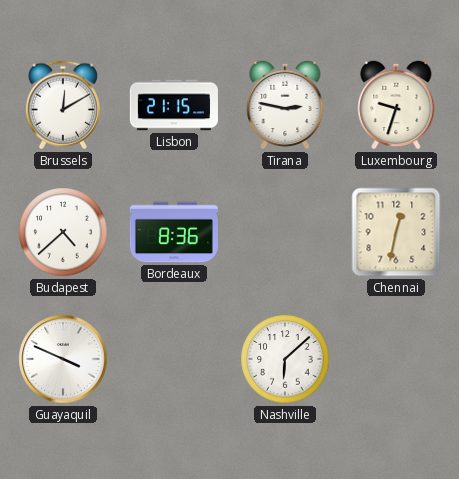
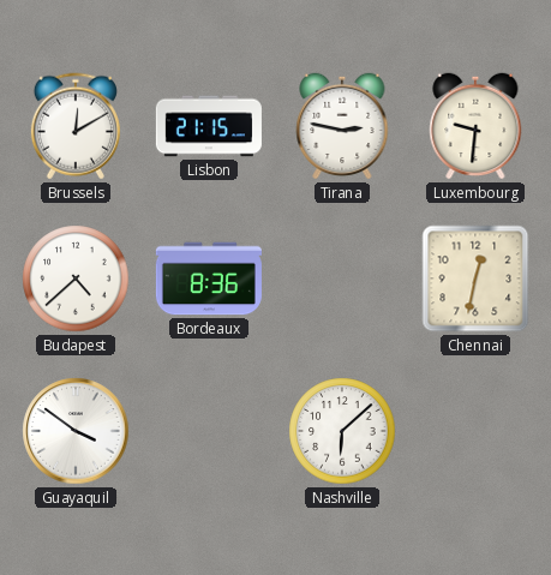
Luxembourg: 9:33 -> 9:31 (475, 126)
Guayaquil: 3:49 -> 3:51 (76, 431)
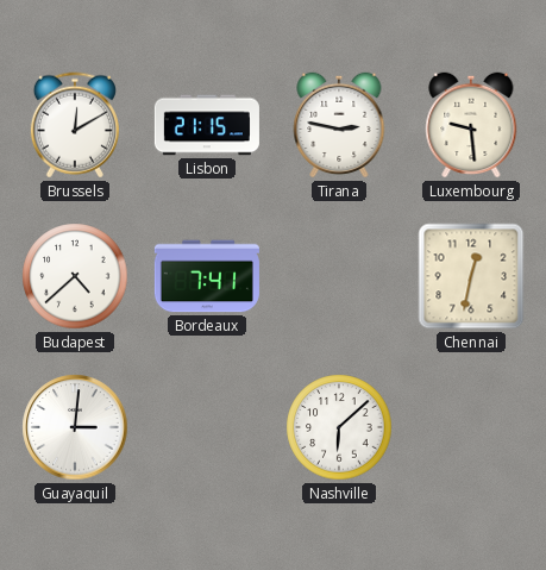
Luxembourg: 9:31 -> 9:29 (471, 125)
Bordeaux: 8:36 -> 7:41 (207, 276)
Guayaquil: 3:51 -> 3:01 (75, 427)
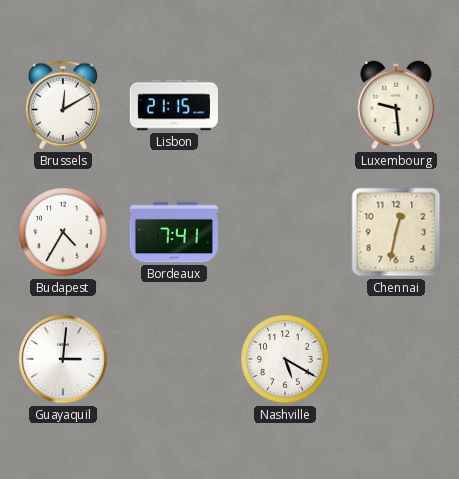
Tirana: 2:47 -> none (339, 125)
Budapest: 4:38 -> 4:35 (63, 232)
Nashville: 6:08 -> 5:20 (285, 359)
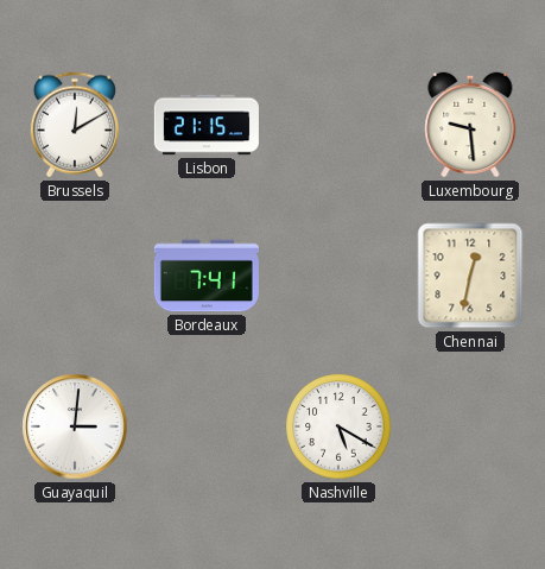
Budapest: 4:35 -> none (63, 232)
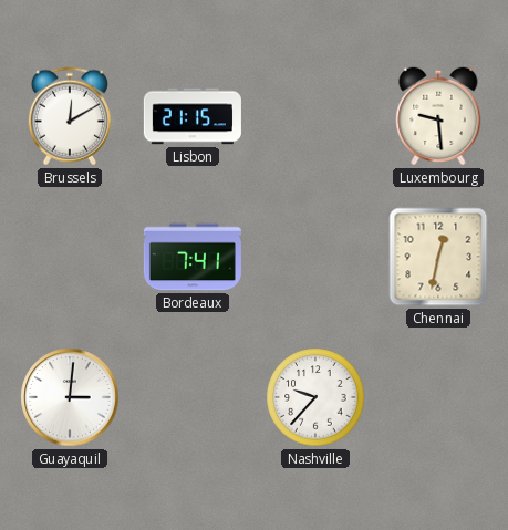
Nashville: 5:20 -> 9:37 (315, 397)
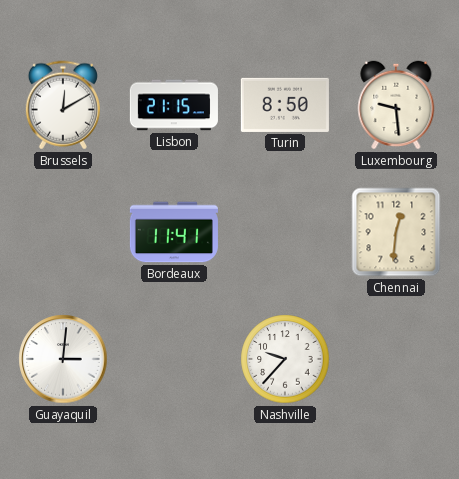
Turin: none -> 8:50 (285, 105)
Bordeaux: 7:41 -> 11:41 (174, 232)
Chennai: 12:32 -> 12:31 (396, 232)
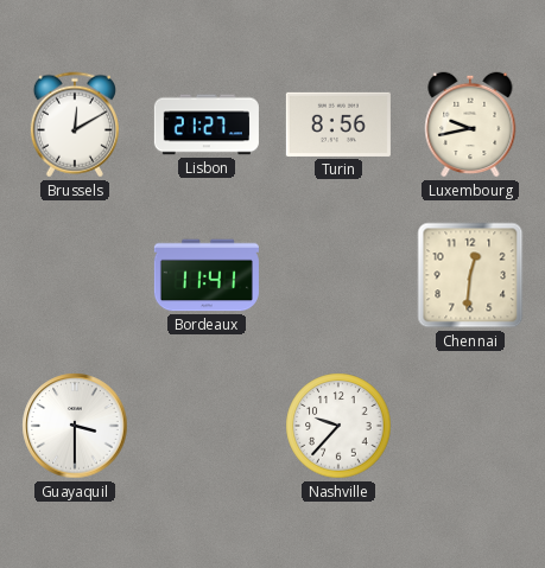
Lisbon: 21:15 -> 21:27 (207, 125)
Turin: 8:50 -> 8:56 (338, 125)
Luxembourg: 9:29 -> 9:43 (470, 125)
Guayaquil: 3:01 -> 3:30 (75, 426)
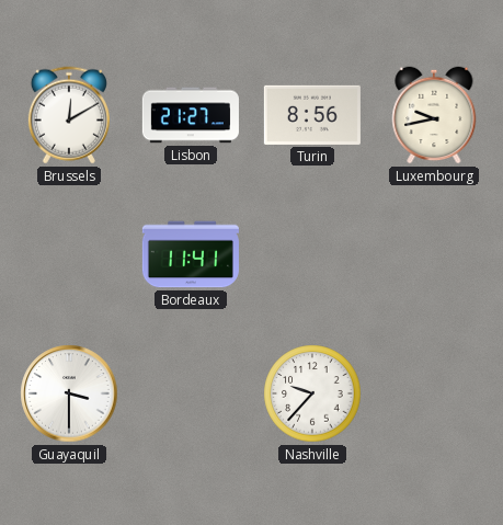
Chennai: 12:31 -> none (470, 275)
